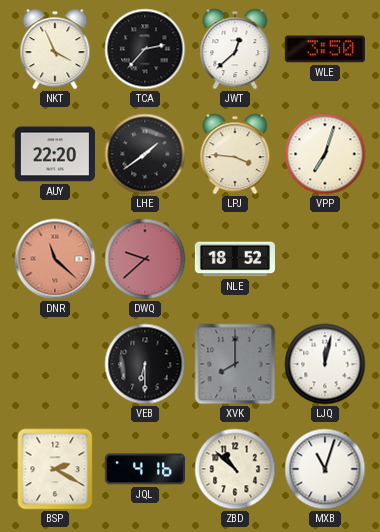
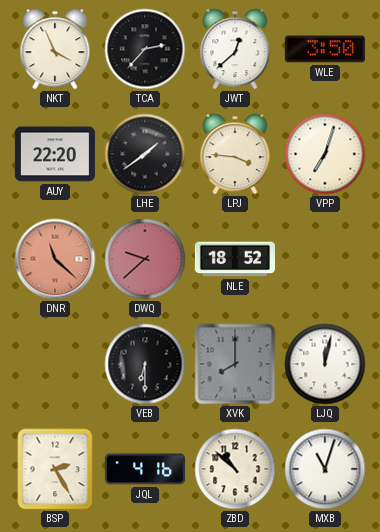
BSP: 2:20 -> 2:25 (55, 469)
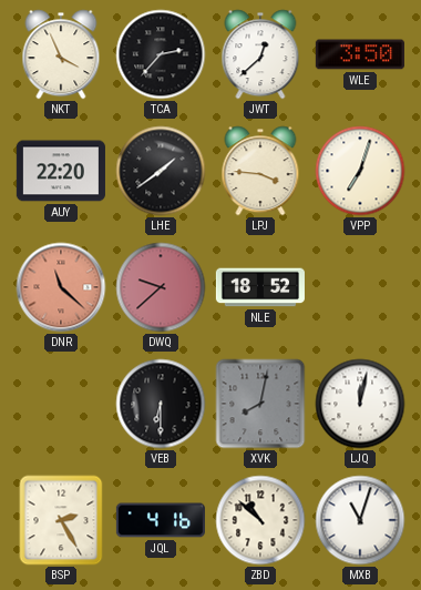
XVK: 8:00 -> 8:02 (260, 404)
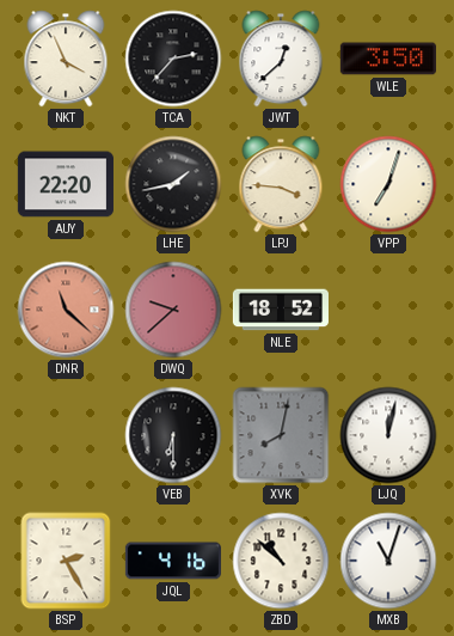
LHE: 1:39 -> 1:43 (173, 184)
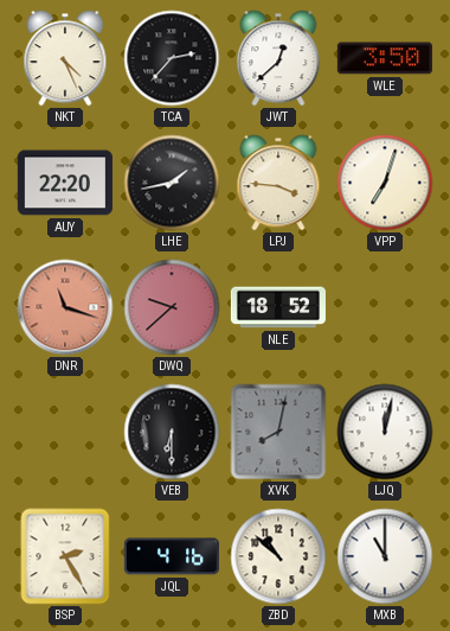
NKT: 3:56 -> 4:26 (65, 58)
DNR: 11:22 -> 11:18 (65, 307)
MXB: 11:03 -> 11:00 (385, 556)
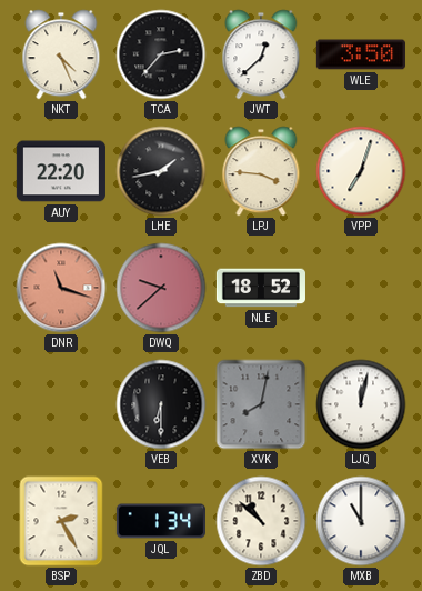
JQL: 4:16 -> 1:34 (161, 521)
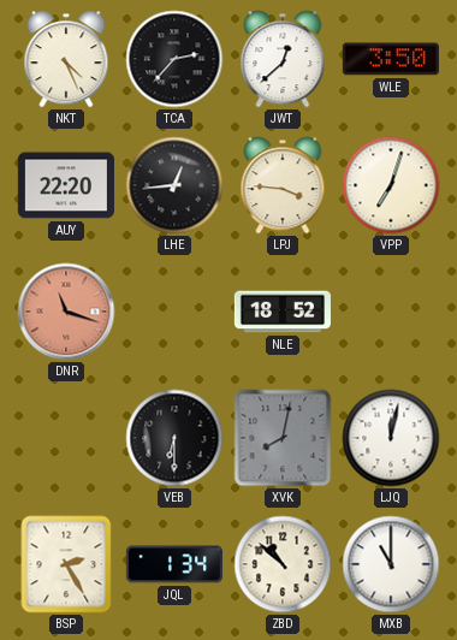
LHE: 1:43 -> 12:44 (174, 185)
DWQ: 9:38 -> none (161, 288)
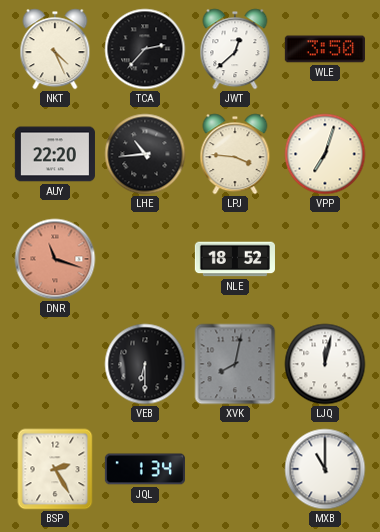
LHE: 12:44 -> 10:44 (145, 154)
ZBD: 10:52 -> none (283, 564)
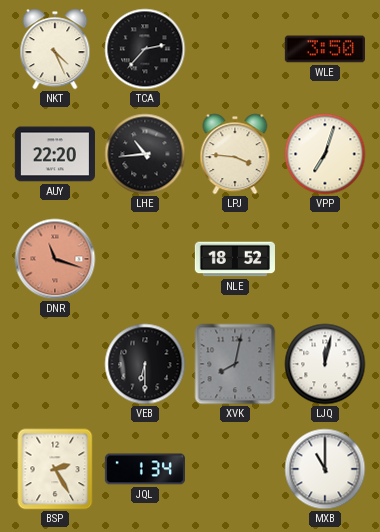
JWT: 12:38 -> none (235, 49)
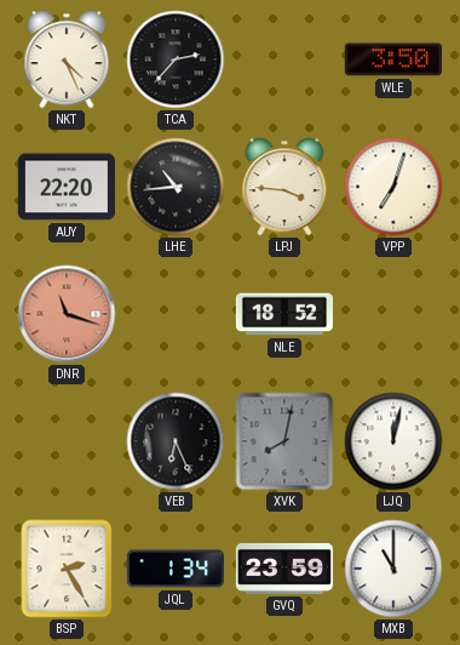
VEB: 6:30 -> 6:26 (176, 441)
GVQ: none -> 23:59 (284, 569)
